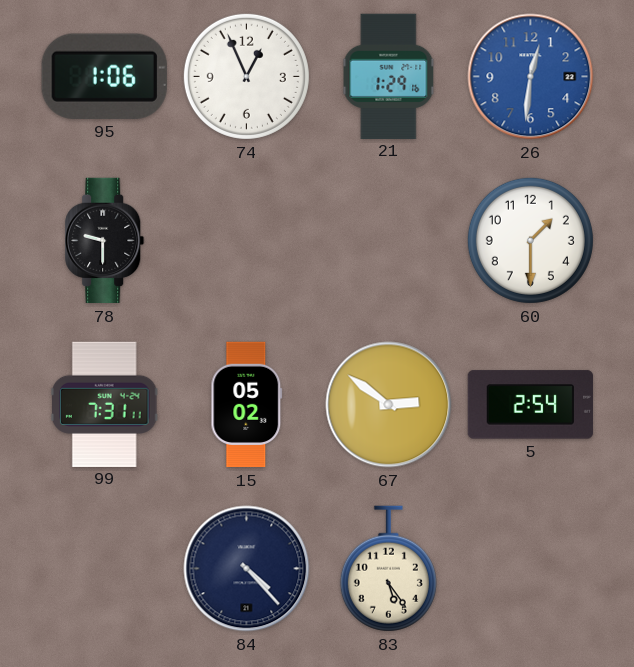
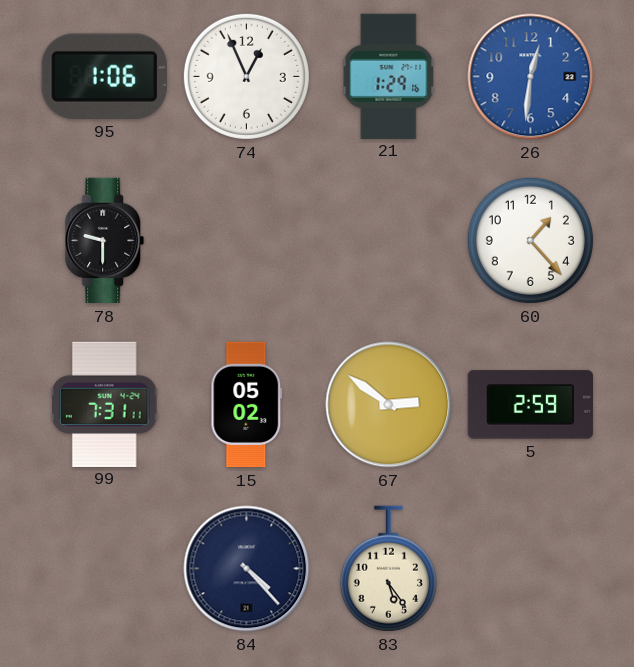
60: 1:30 -> 1:23 (530, 240)
5: 2:54 -> 2:59 (530, 405)
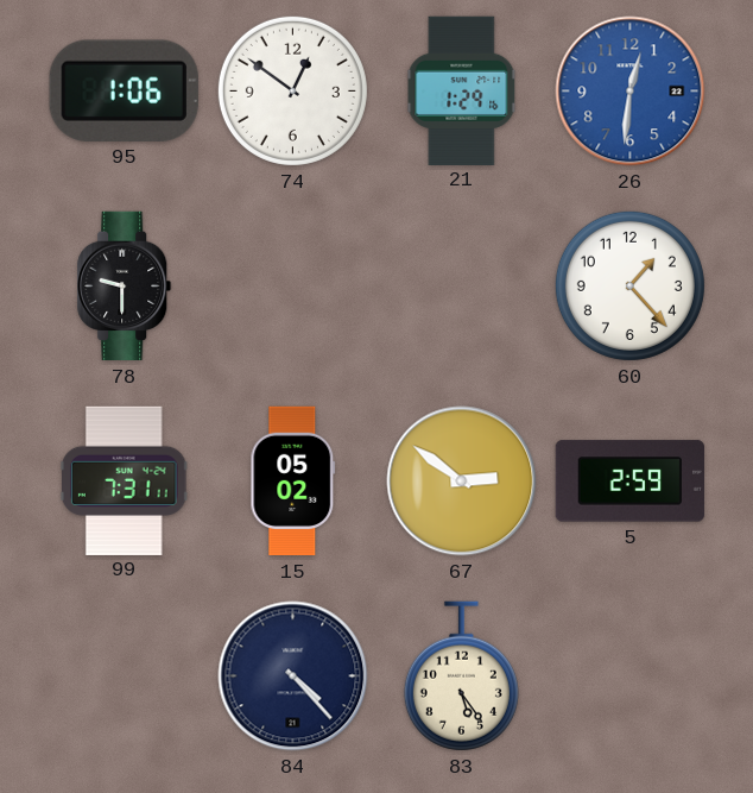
74: 12:56 -> 12:51 (292, 90)
